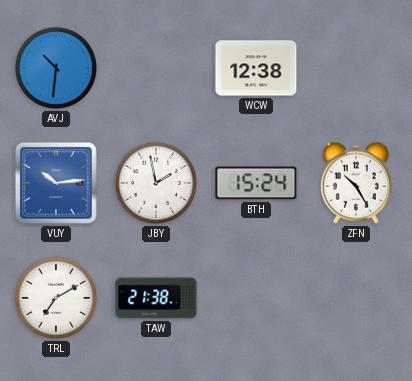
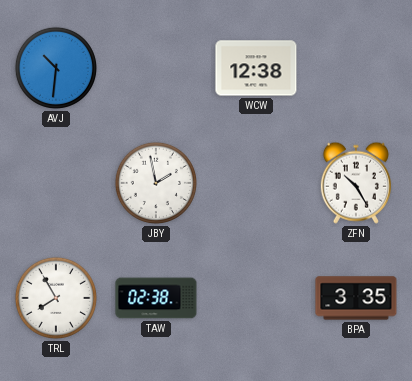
VUY: 10:14 -> none (56, 183)
BTH: 15:24 -> none (256, 183)
TRL: 7:10 -> 7:55 (56, 298)
TAW: 21:38 -> 02:38 (156, 298)
BPA: none -> 3:35 (356, 298)
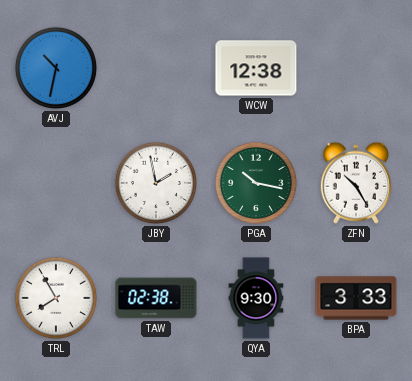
AVJ: 10:31 -> 10:32 (56, 68)
PGA: none -> 10:17 (256, 183)
QYA: none -> 9:30 (256, 298)
BPA: 3:35 -> 3:33 (356, 298)
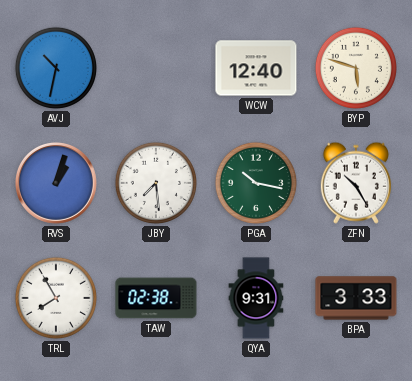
WCW: 12:38 -> 12:40 (256, 68)
BYP: none -> 5:48 (356, 68)
RVS: none -> 1:03 (56, 183)
JBY: 1:58 -> 7:29 (156, 183)
QYA: 9:30 -> 9:31 (256, 298)
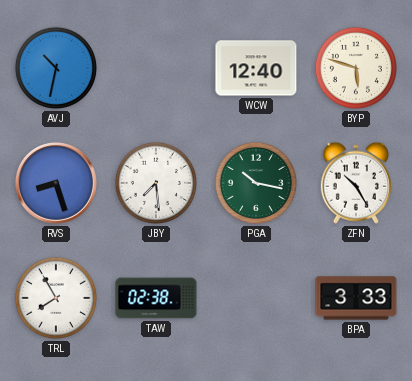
RVS: 1:03 -> 8:27 (56, 183)
QYA: 9:31 -> none (256, 298)
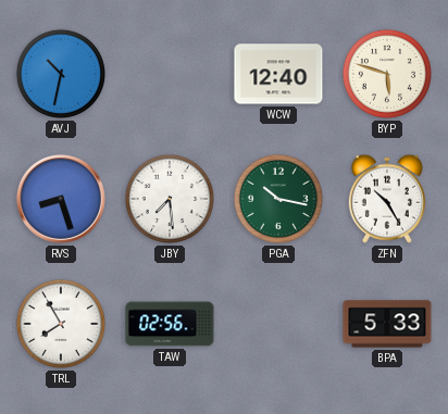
TAW: 02:38 -> 02:56 (170, 324)
BPA: 3:33 -> 5:33 (387, 324)
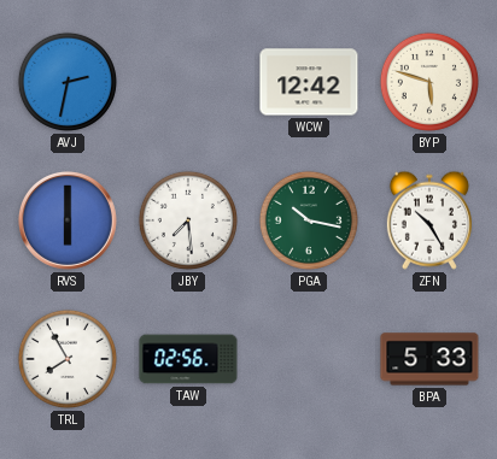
AVJ: 10:32 -> 2:32 (68, 82)
WCW: 12:40 -> 12:42 (309, 82)
RVS: 8:27 -> 6:00 (68, 220)
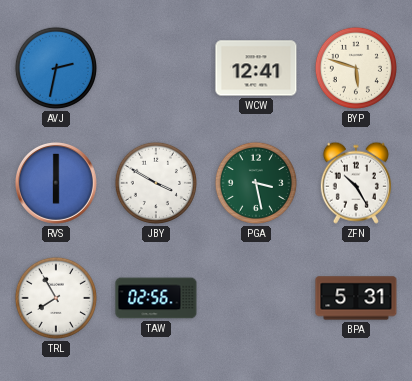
WCW: 12:42 -> 12:41 (256, 68)
JBY: 7:29 -> 3:50 (156, 183)
PGA: 10:17 -> 3:28 (256, 183)
BPA: 5:33 -> 5:31 (356, 298)
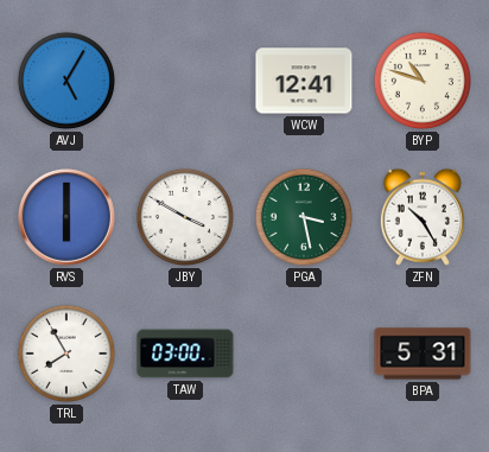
AVJ: 2:32 -> 5:05 (66, 81)
BYP: 5:48 -> 10:48 (423, 81)
TAW: 02:56 -> 03:00 (185, 354)
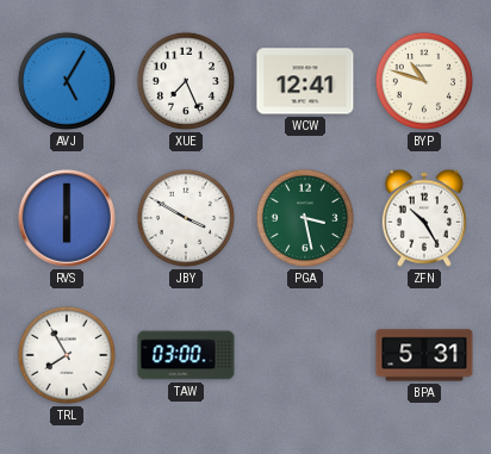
XUE: none -> 7:26 (186, 81)
